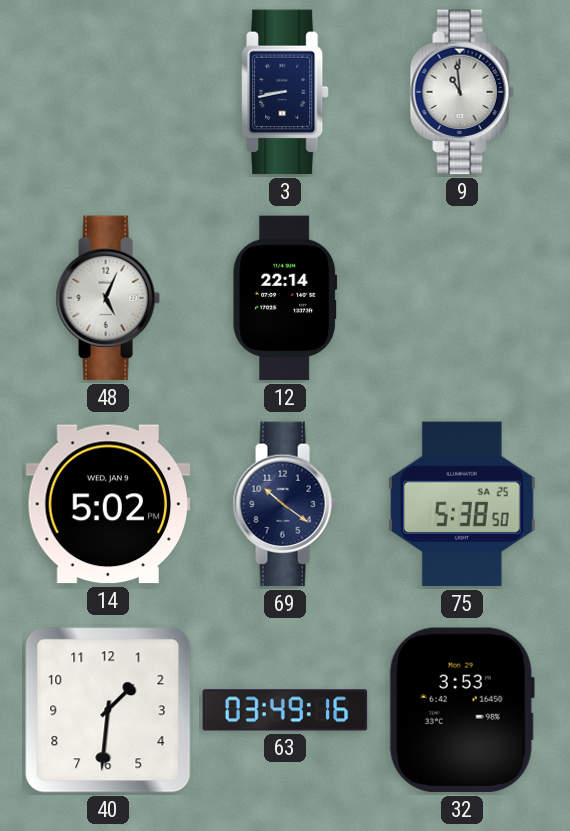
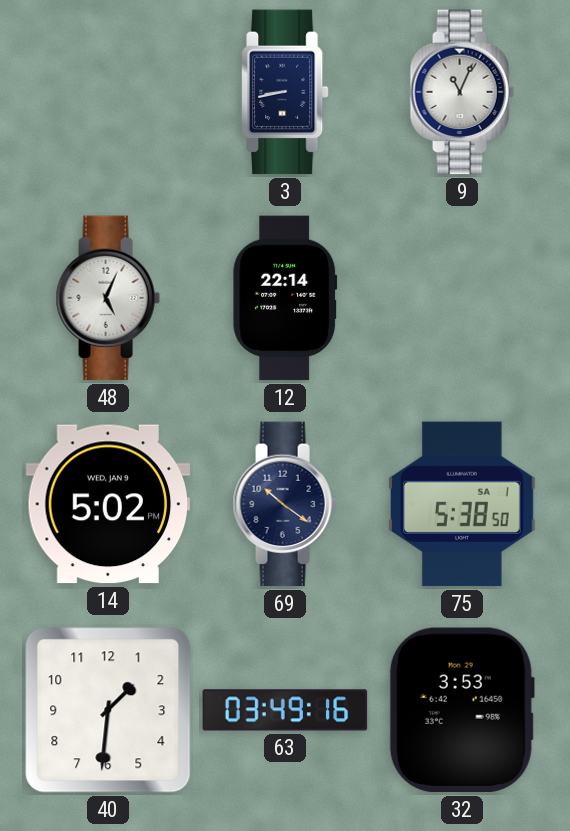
9: 10:59 -> 11:04 (462, 92)
75 date: SA 25 -> SA 1 (462, 504)
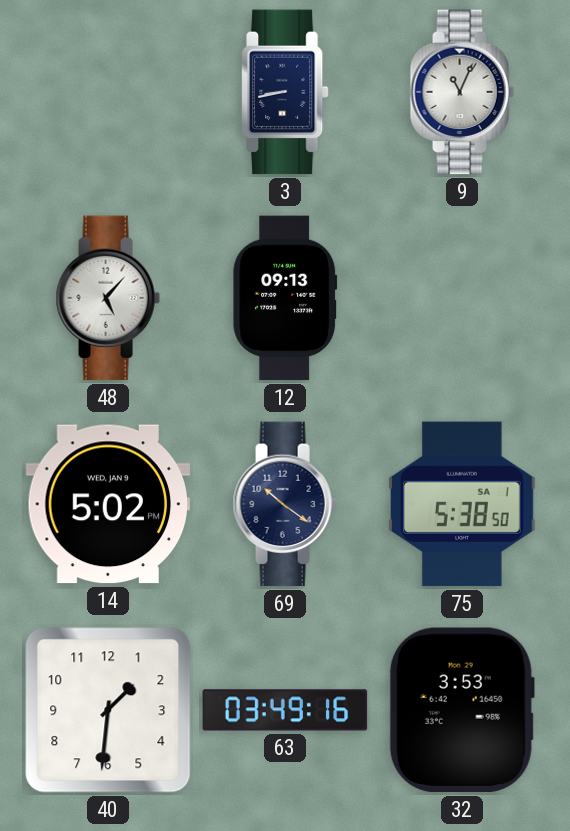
48: 5:04 -> 5:07 (108, 298)
12: 22:14 -> 09:13 (285, 298)
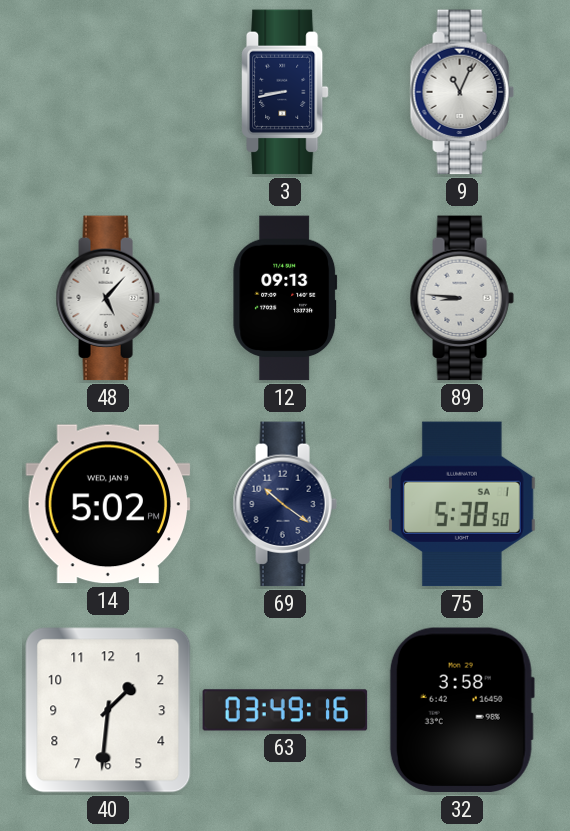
89: none -> 8:46 (462, 298)
32: 3:53 -> 3:58 (462, 710)
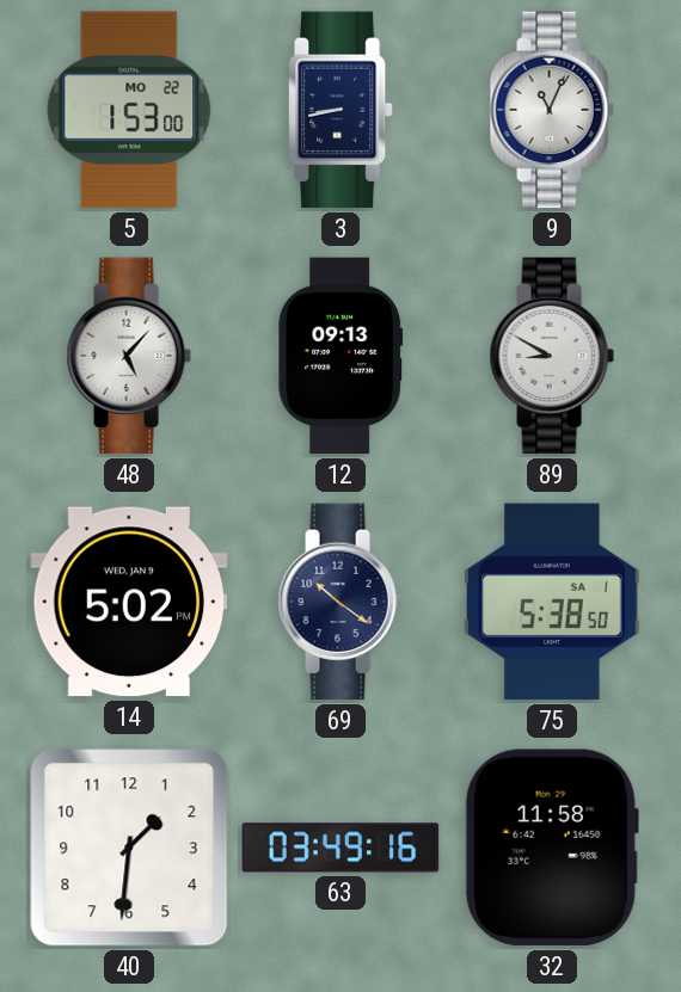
5: none -> 1:53 (129, 110)
89: 8:46 -> 8:50 (552, 356)
32: 3:58 -> 11:58 (552, 848)
